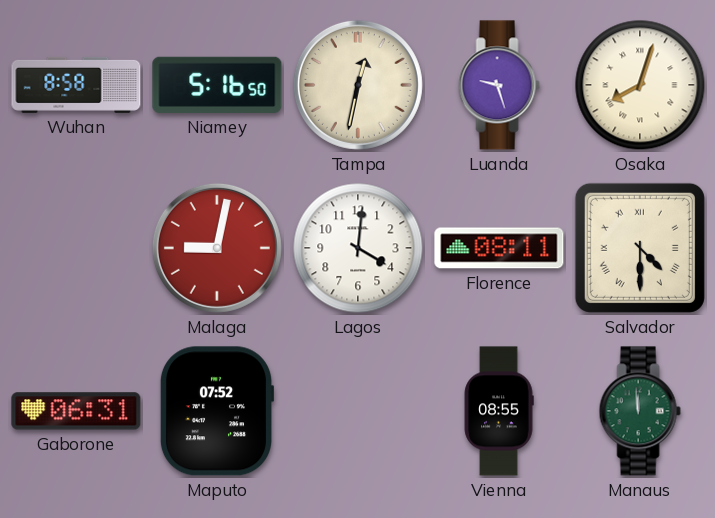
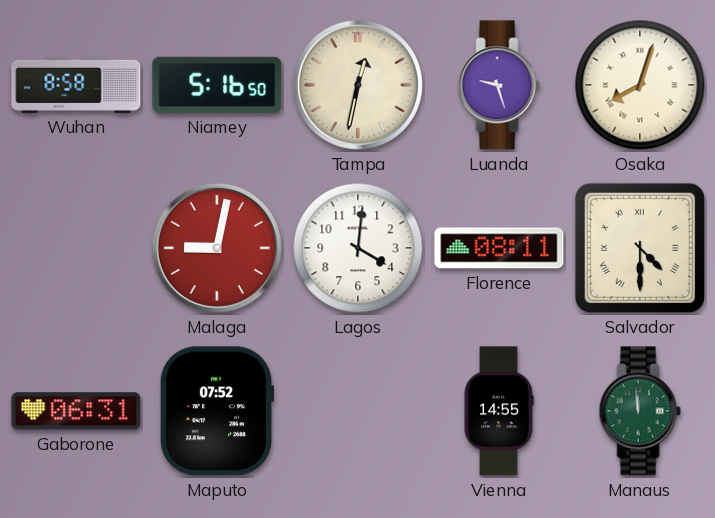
Vienna: 08:55 -> 14:55 (499, 411)
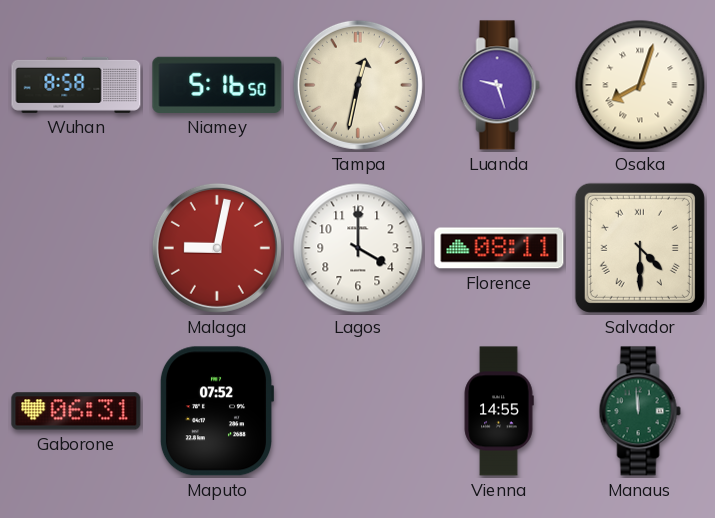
Lagos: 4:01 -> 4:00 (358, 248)
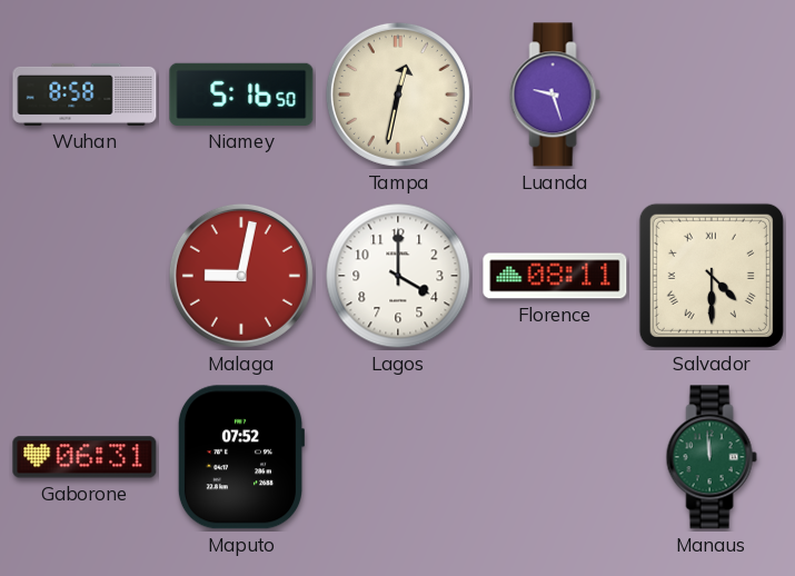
Osaka: 8:03 -> none (640, 85)
Vienna: 14:55 -> none (499, 411)
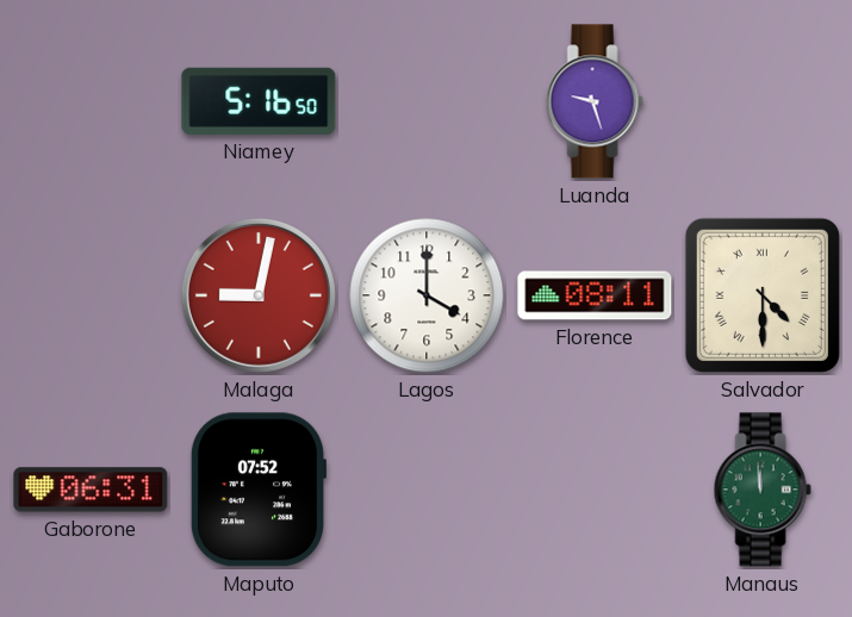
Wuhan: 8:58 -> none (85, 95)
Tampa: 12:32 -> none (398, 95)
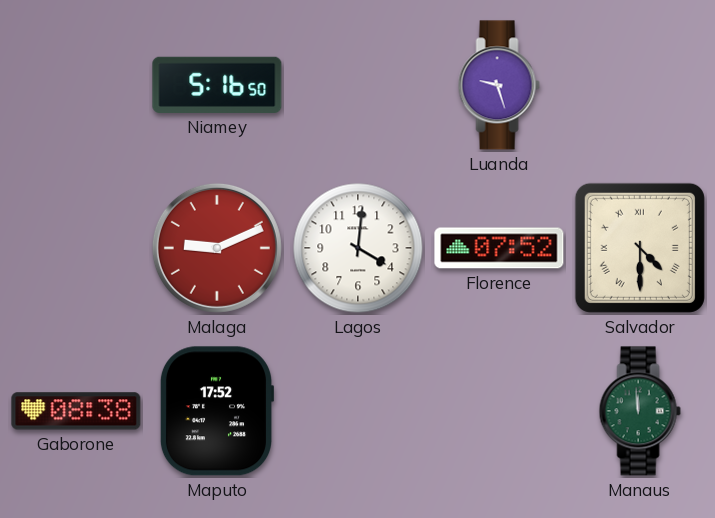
Malaga: 9:02 -> 9:11 (217, 248)
Lagos: 4:00 -> 4:01 (358, 248)
Florence: 08:11 -> 07:52 (499, 248)
Gaborone: 06:31 -> 08:38 (76, 411)
Maputo: 07:52 -> 17:52 (216, 411)
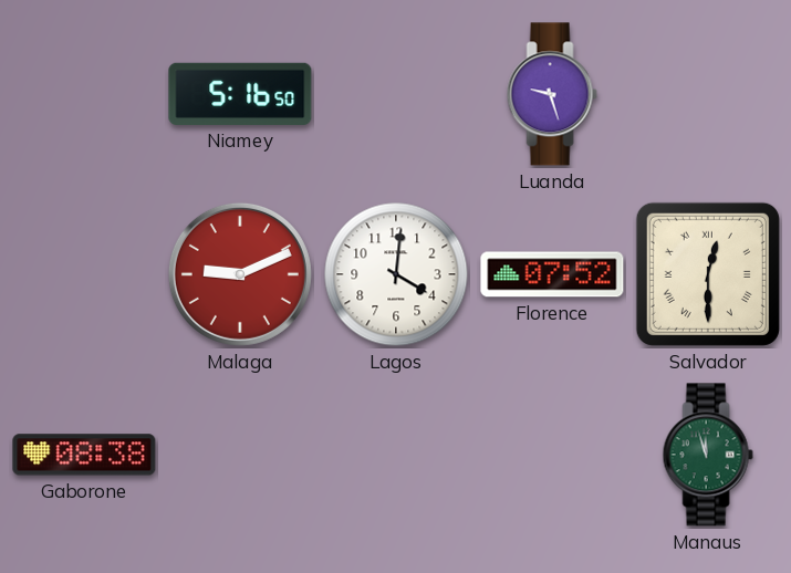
Salvador: 4:30 -> 12:30 (708, 274)
Maputo: 17:52 -> none (216, 411)
Manaus: 11:59 -> 11:57 (708, 455)
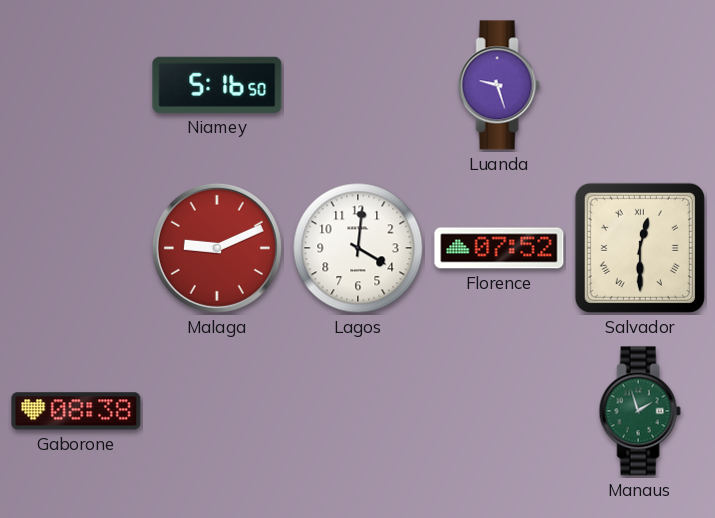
Manaus: 11:57 -> 1:57 (640, 411)
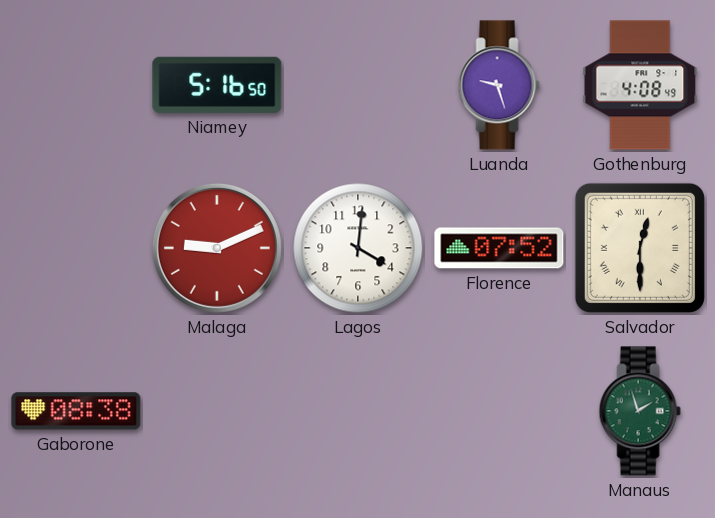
Gothenburg: none -> 4:08 (640, 85)
